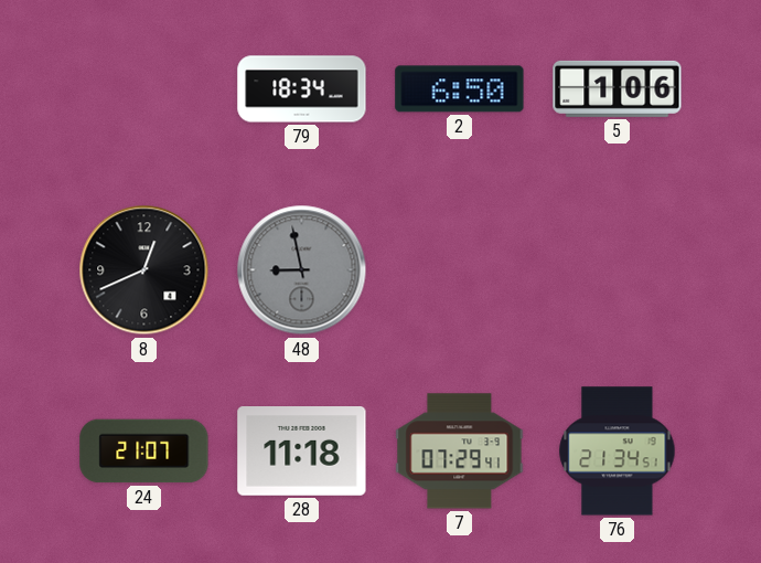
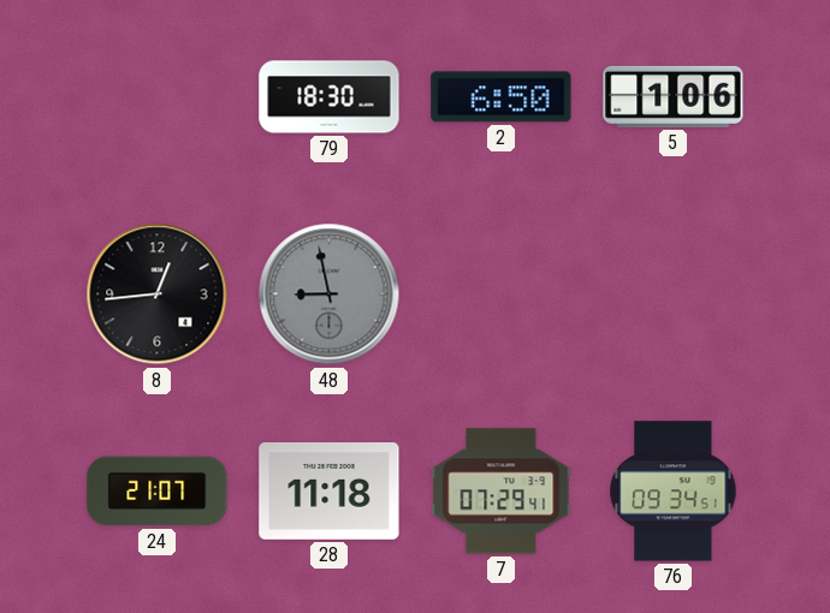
79: 18:34 -> 18:30 (330, 97)
8: 12:41 -> 12:44 (158, 294)
76: 21:34 -> 09:34 (674, 492)
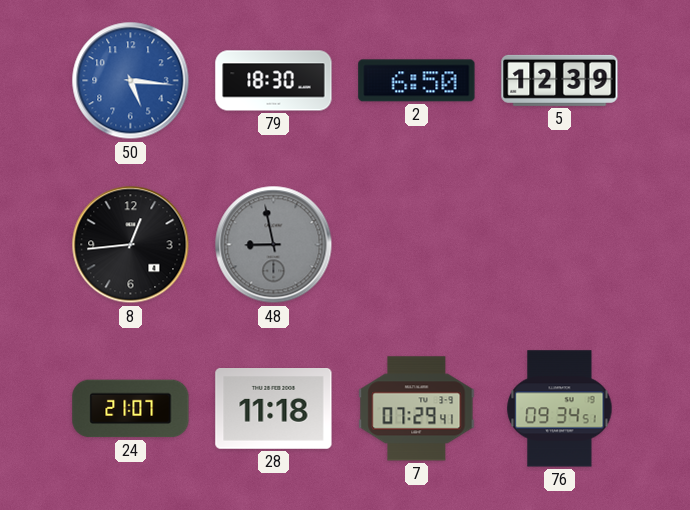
50: none -> 5:16 (131, 81)
5: 1:06 -> 12:39 (560, 80)
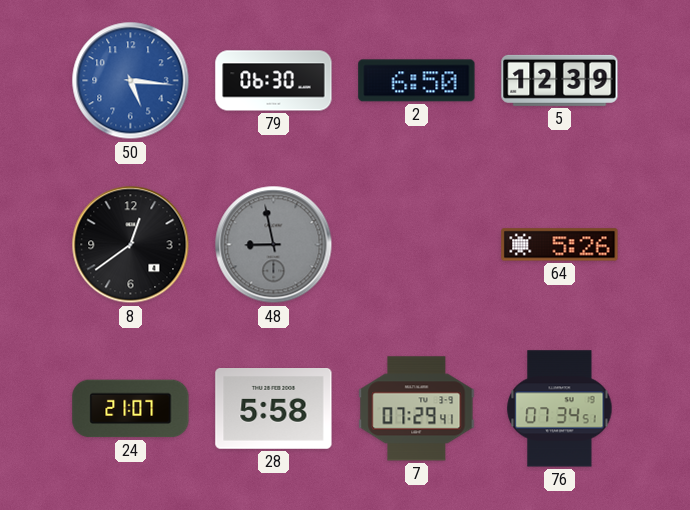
79: 18:30 -> 06:30 (274, 81)
8: 12:44 -> 12:39 (131, 245)
64: none -> 5:26 (560, 245)
28: 11:18 -> 5:58 (274, 409)
76: 09:34 -> 07:34 (560, 409)
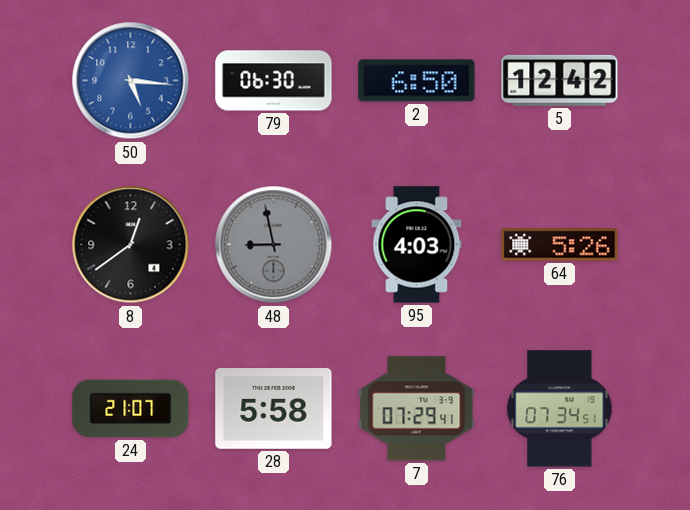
5: 12:39 -> 12:42 (560, 80)
95: none -> 4:03 (417, 245)
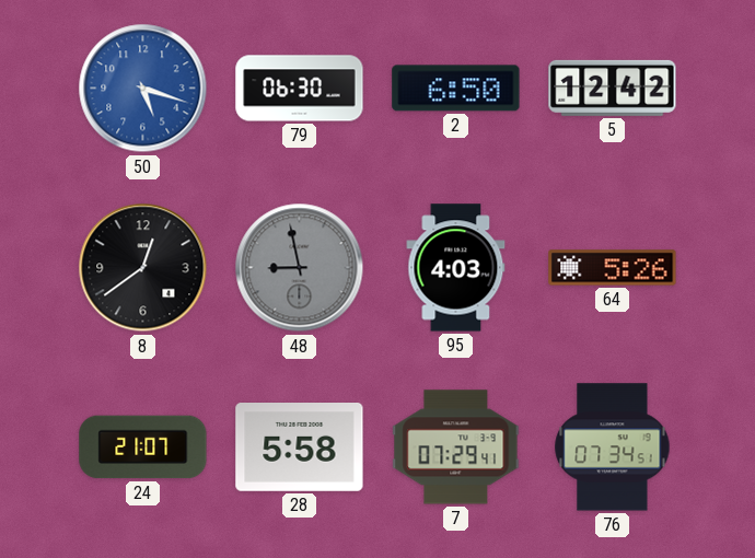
50: 5:16 -> 5:18 (143, 89)
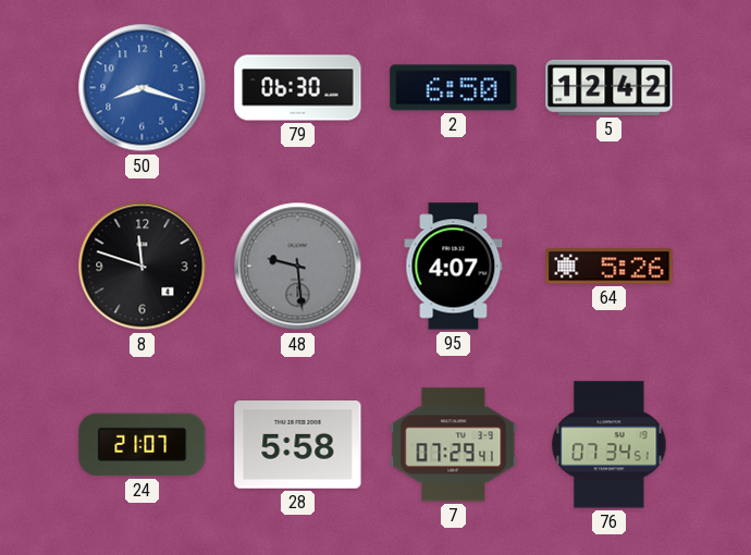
50: 5:18 -> 8:18 (143, 88)
8: 12:39 -> 11:48 (143, 267)
48: 8:58 -> 9:29 (298, 267)
95: 4:03 -> 4:07 (454, 267)
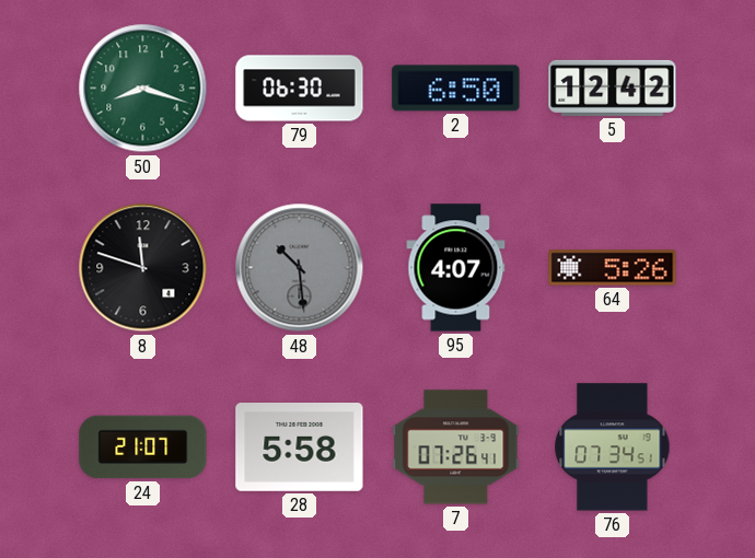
50 dial: blue -> green (143, 89)
48: 9:29 -> 10:29 (300, 268)
7: 07:29 -> 07:26 (456, 447)
